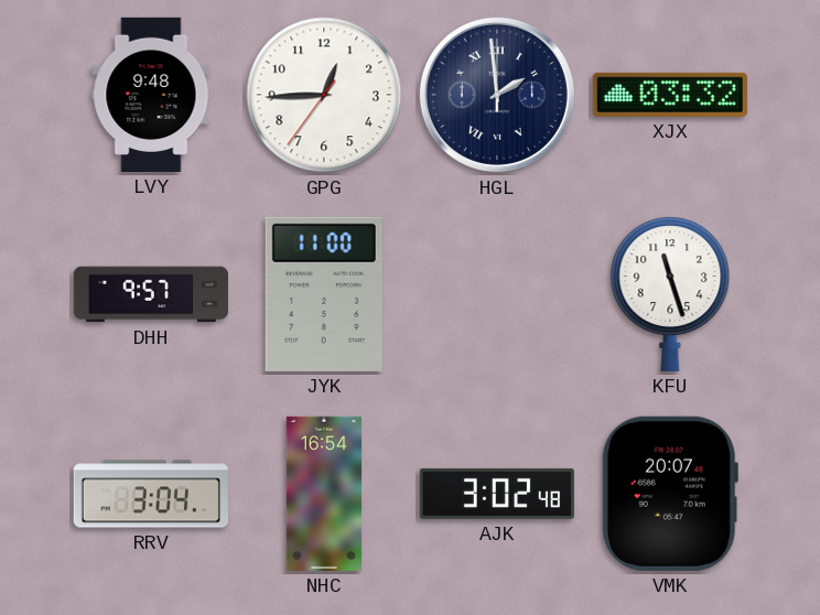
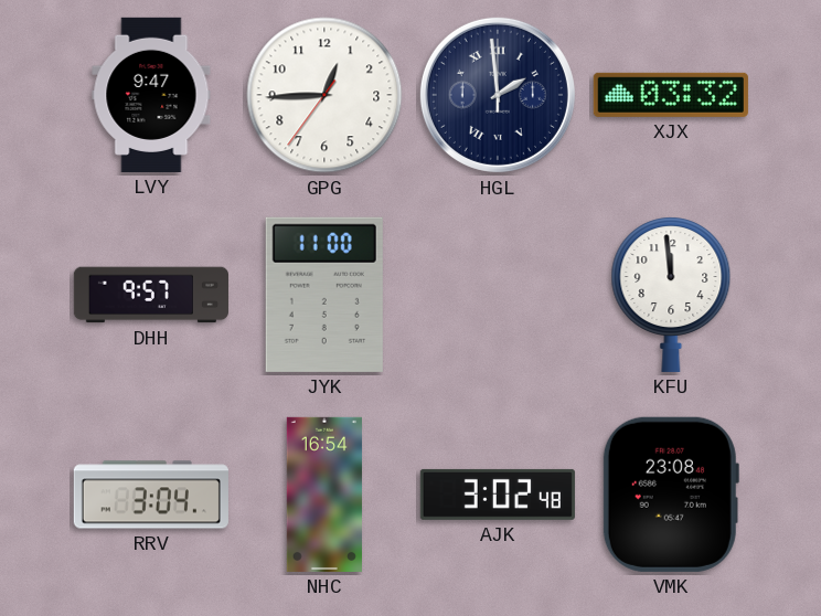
LVY: 9:48 -> 9:47 (151, 95)
KFU: 11:27 -> 11:59 (671, 295)
VMK: 20:07 -> 23:08 (671, 495)
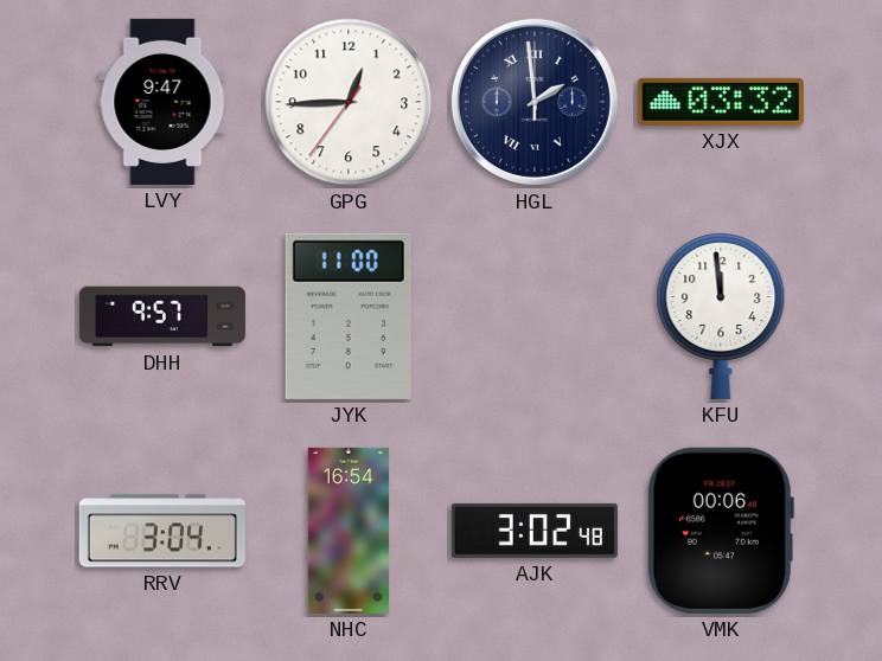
VMK: 23:08 -> 00:06 (721, 531)
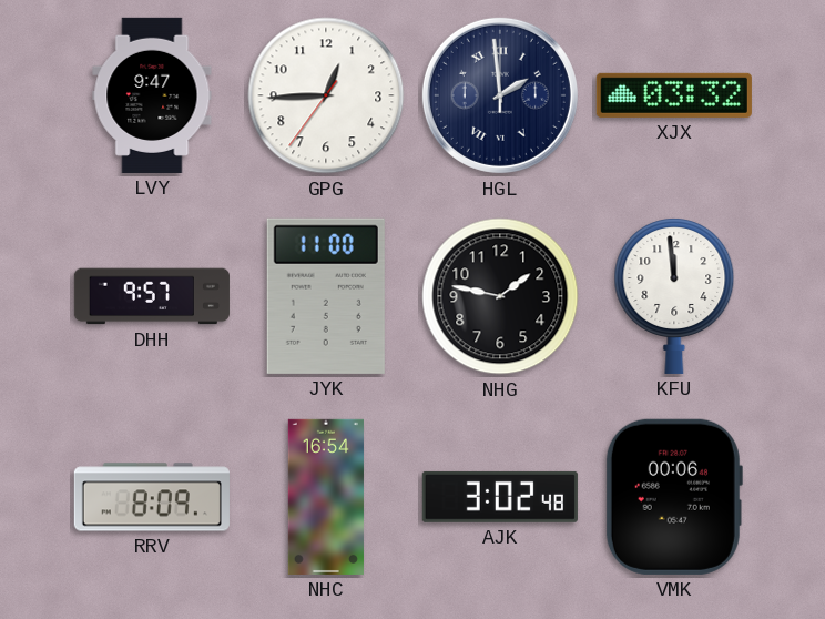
NHG: none -> 1:47 (500, 296)
RRV: 3:04 -> 8:09 (152, 497)
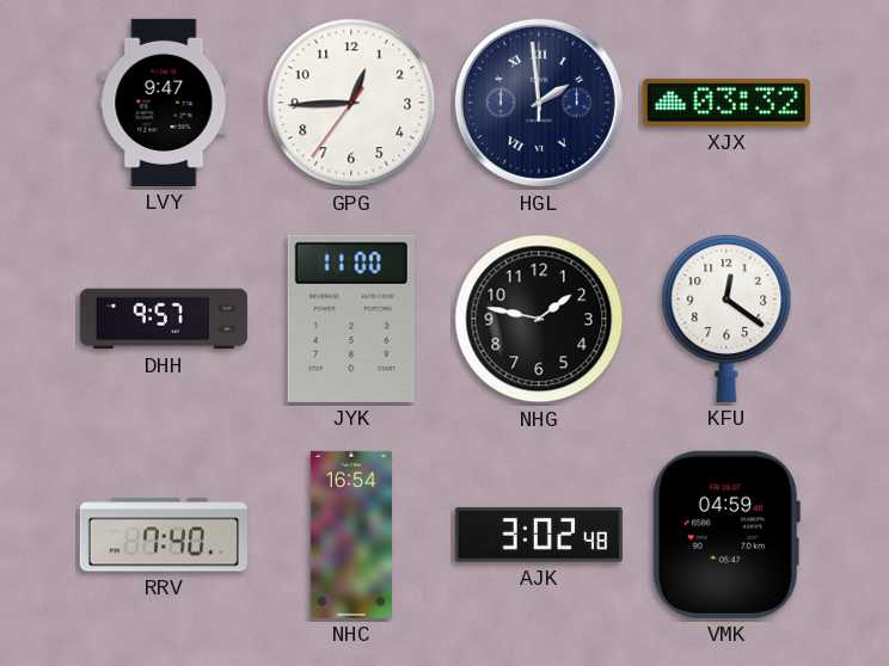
KFU: 11:59 -> 12:21 (726, 319)
RRV: 8:09 -> 7:40 (164, 535)
VMK: 00:06 -> 04:59 (726, 535)
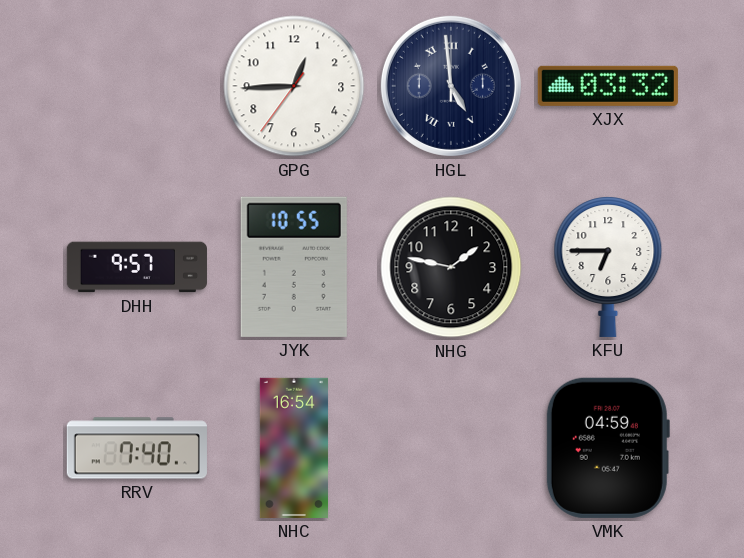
LVY: 9:47 -> none (164, 103)
HGL: 1:59 -> 4:59 (451, 86)
JYK: 11:00 -> 10:55 (294, 267)
KFU: 12:21 -> 6:45 (608, 267)
AJK: 3:02 -> none (539, 535)
